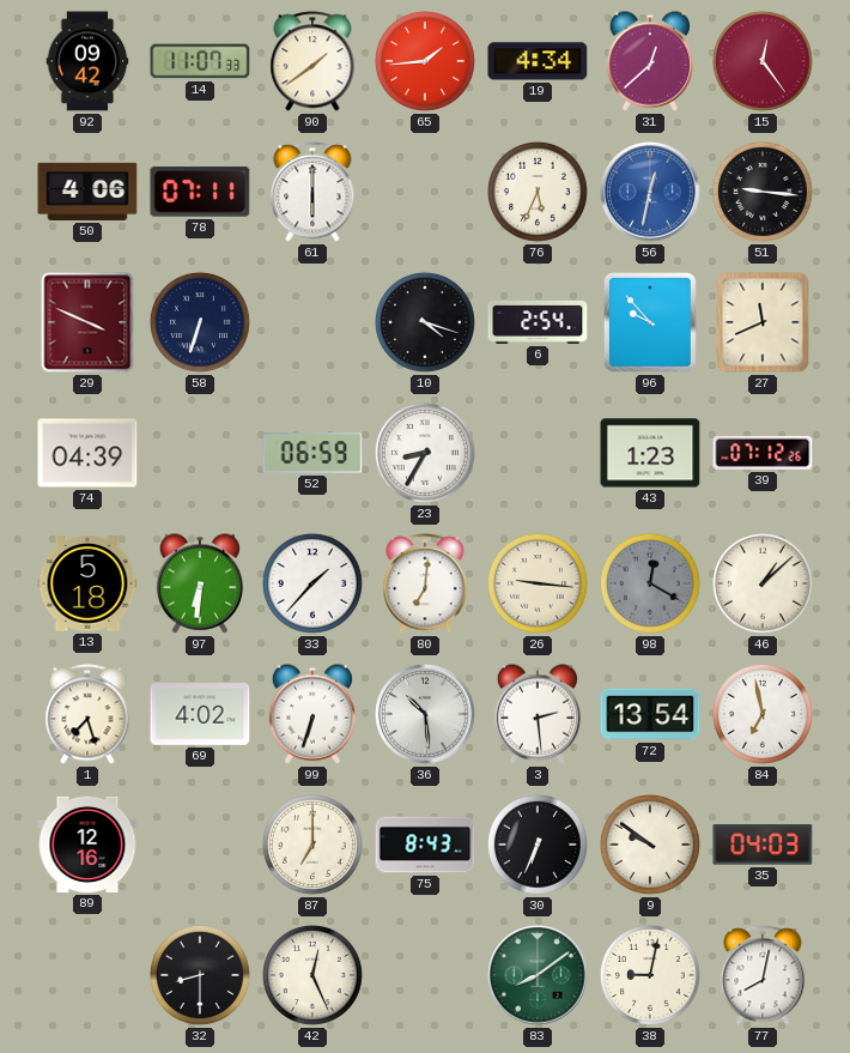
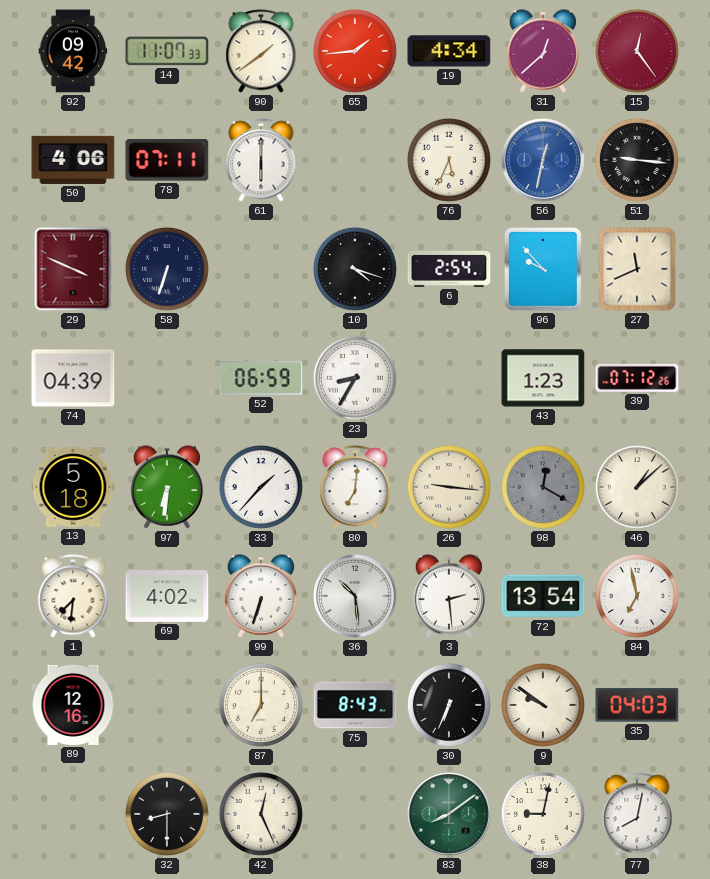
1: 7:27 -> 7:31 (73, 596)
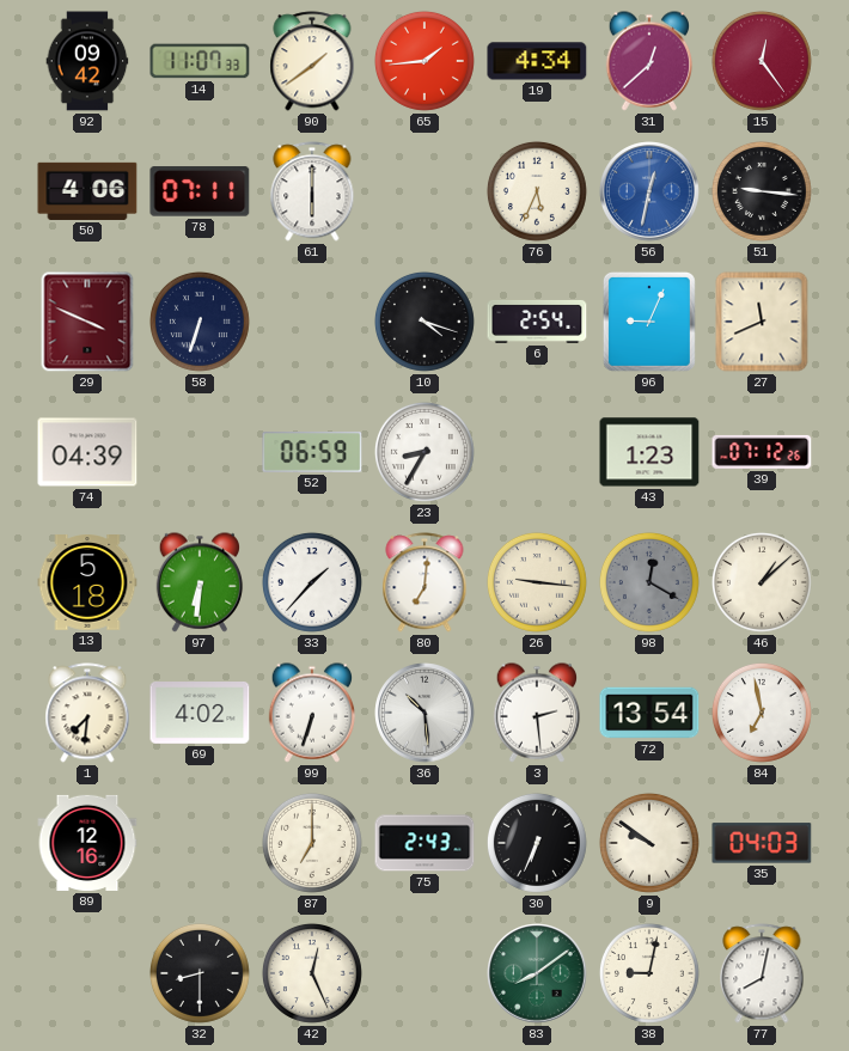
96: 9:53 -> 9:04 (649, 322)
75: 8:43 -> 2:43 (424, 843)
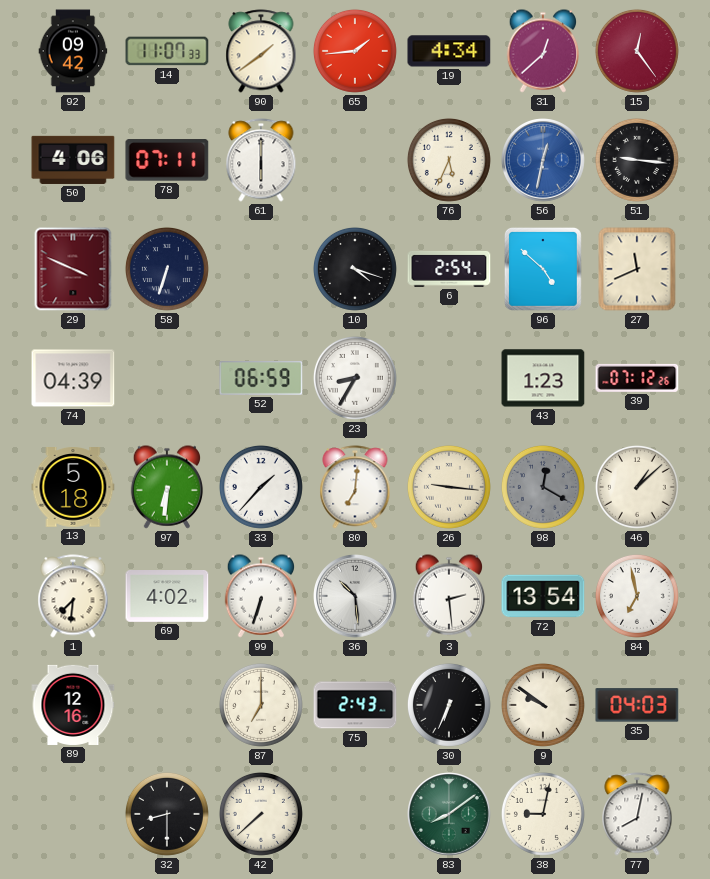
96: 9:04 -> 4:52 (543, 269)
42: 12:26 -> 7:38 (261, 814)
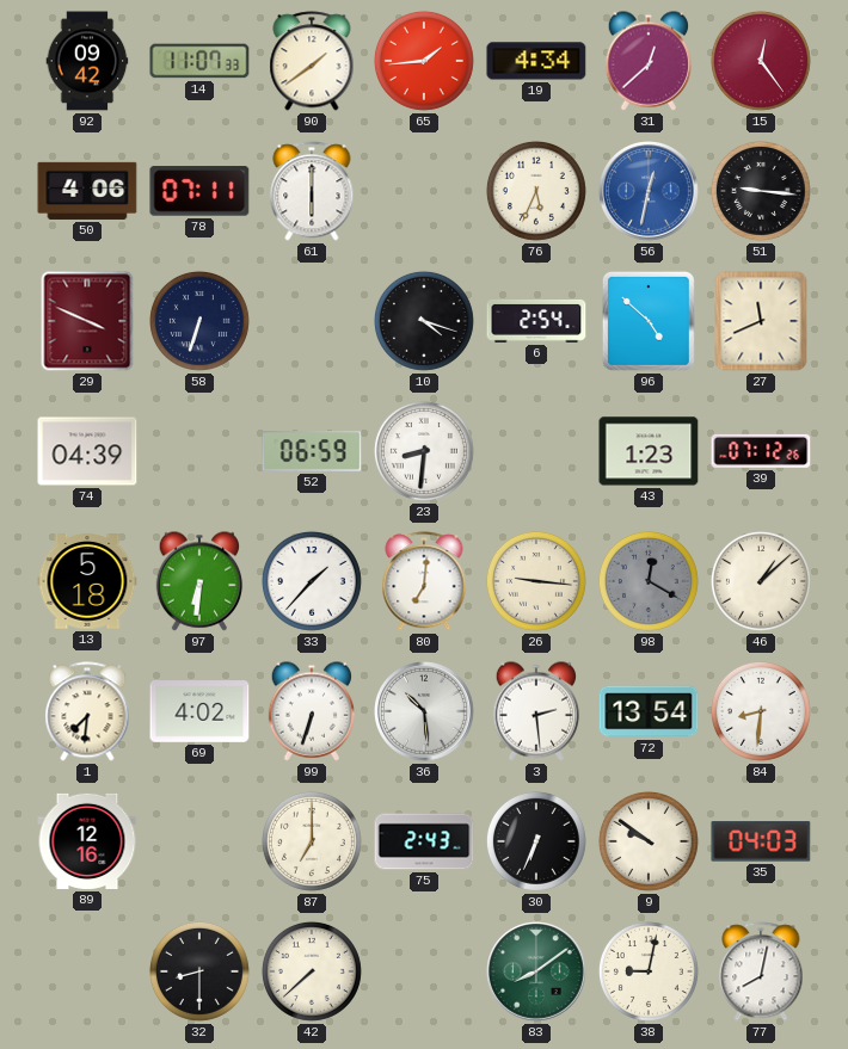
23: 8:35 -> 8:31 (424, 451)
84: 6:58 -> 8:31 (761, 711)
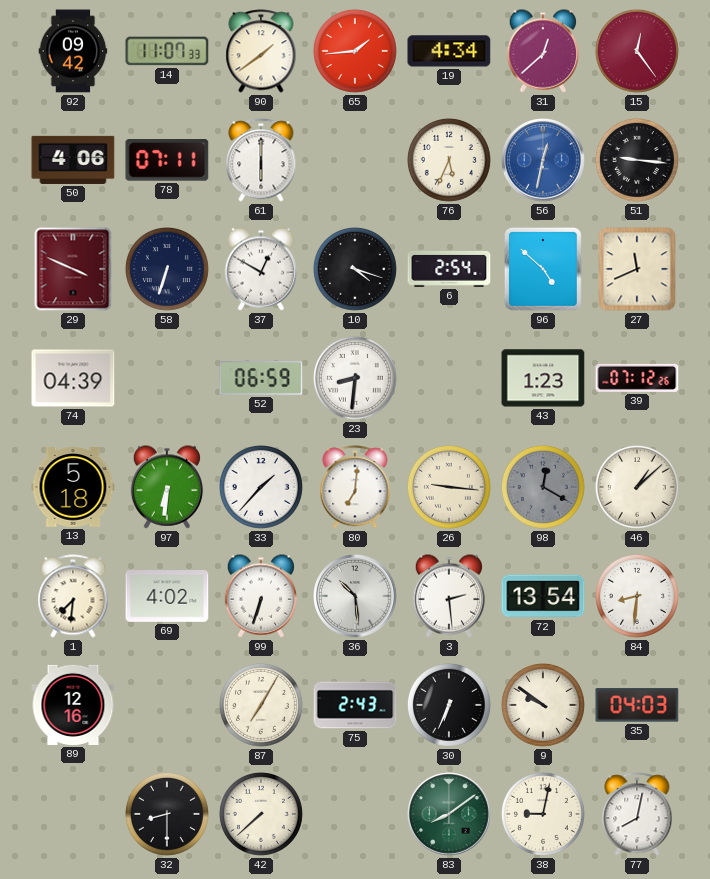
37: none -> 12:50 (261, 269)
87: 7:00 -> 7:05 (261, 705)
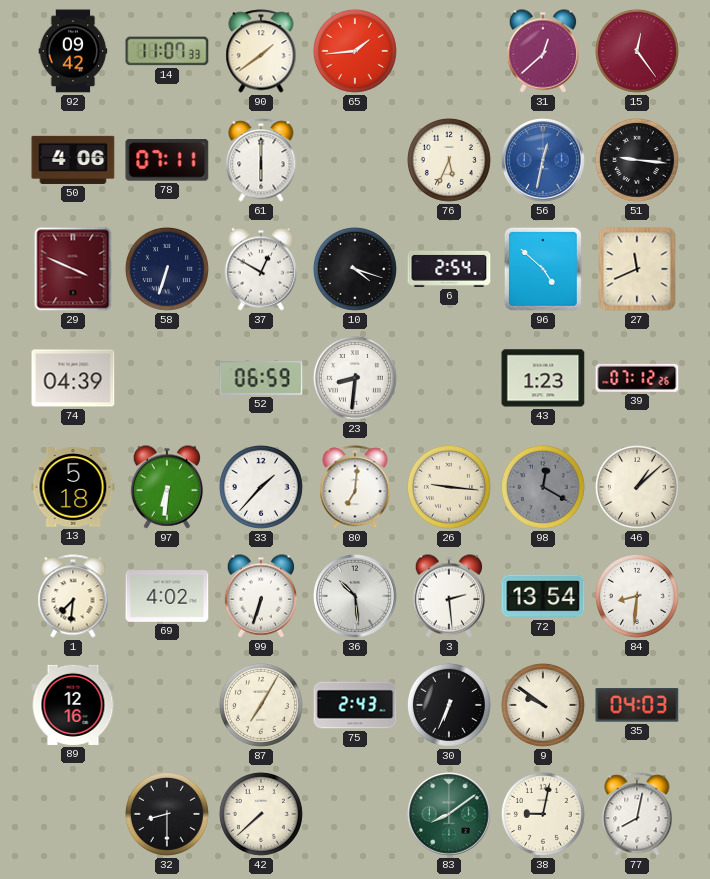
19: 4:34 -> none (449, 51)
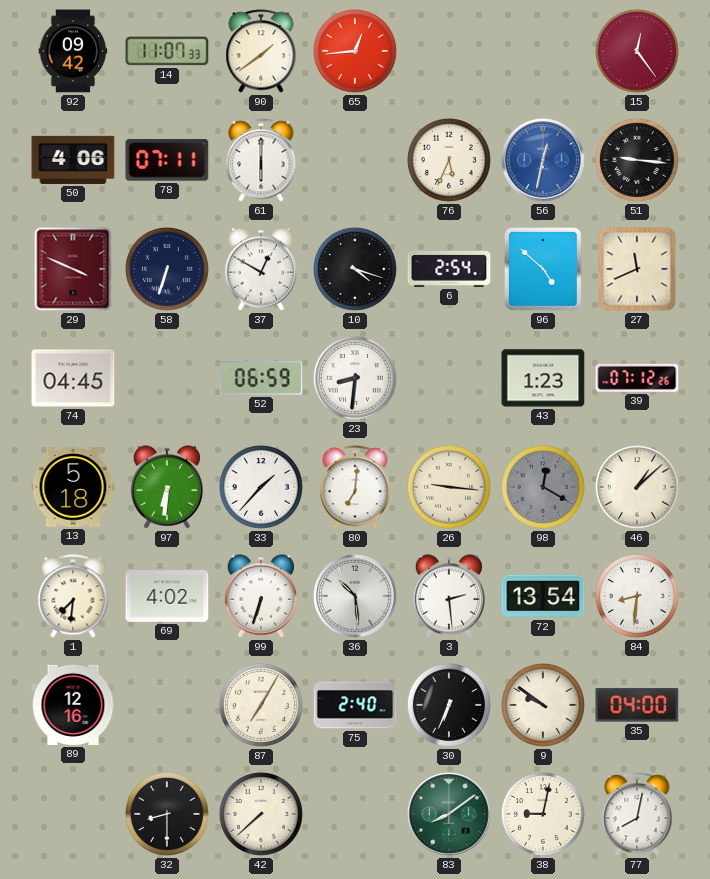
65: 1:44 -> 12:44 (355, 51)
31: 12:38 -> none (543, 51)
74: 04:39 -> 04:45 (73, 378)
75: 2:43 -> 2:40 (355, 705)
35: 04:03 -> 04:00 (637, 705)
